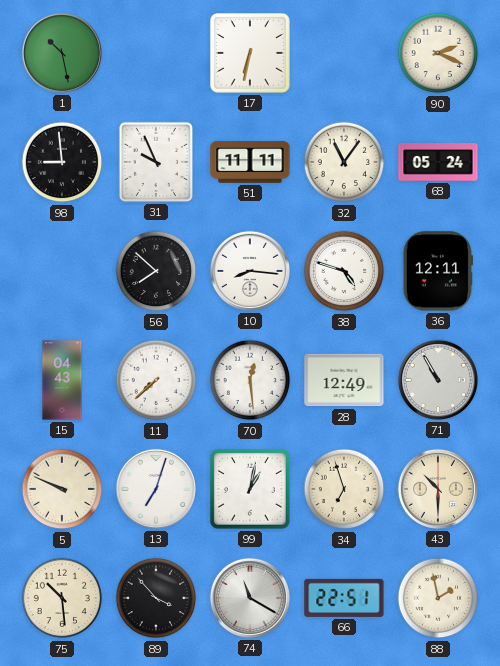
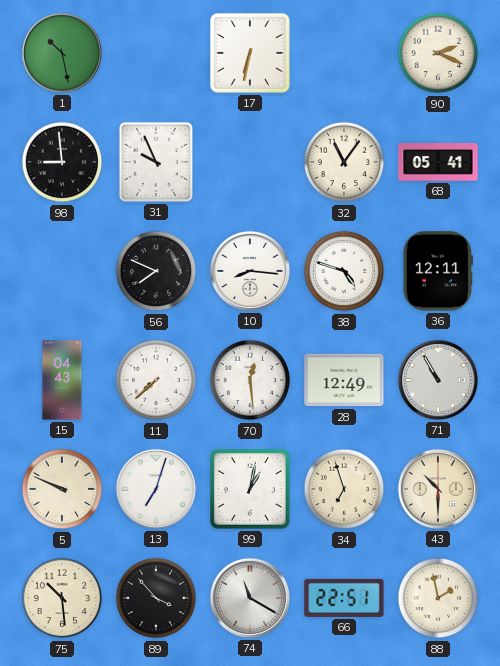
51: 11:11 -> none (250, 162)
68: 05:24 -> 05:41 (438, 162)
56: 7:52 -> 7:49 (156, 271)
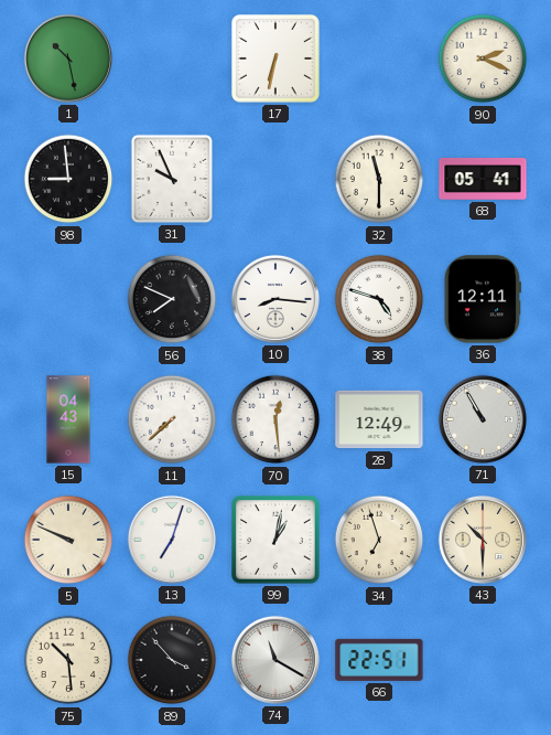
32: 11:06 -> 11:30 (379, 179)
88: 1:58 -> none (438, 598)
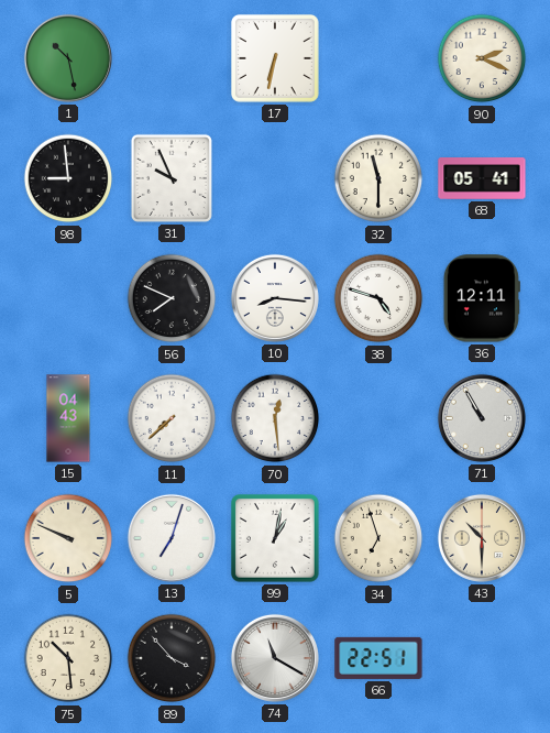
28: 12:49 -> none (379, 419)
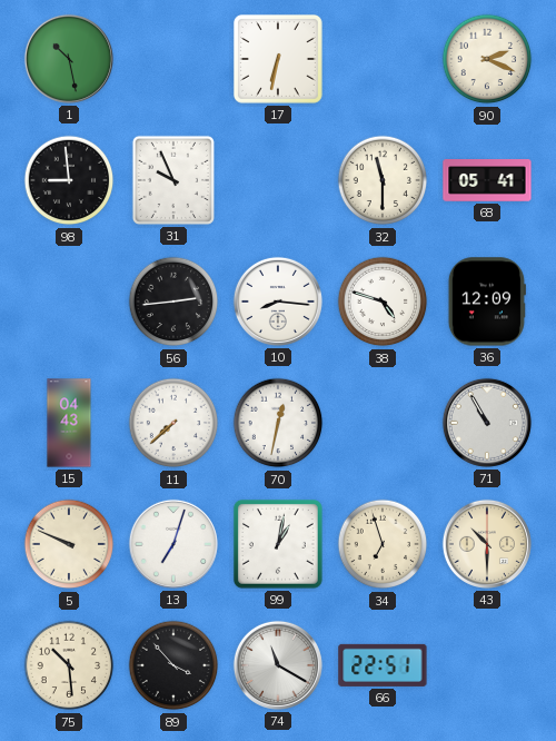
56: 7:49 -> 2:44 (173, 302)
36: 12:11 -> 12:09 (487, 302)
70: 12:29 -> 12:32 (278, 423)
